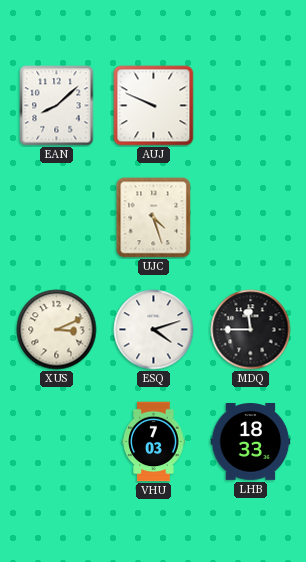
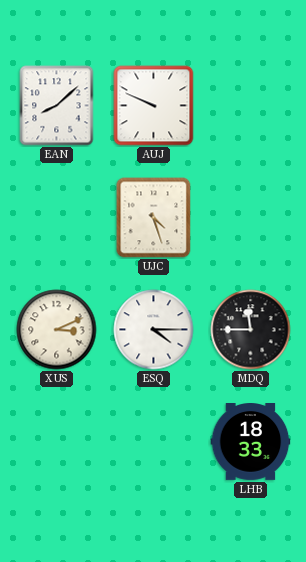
ESQ: 4:12 -> 4:15 (154, 330)
VHU: 7:03 -> none (154, 442)
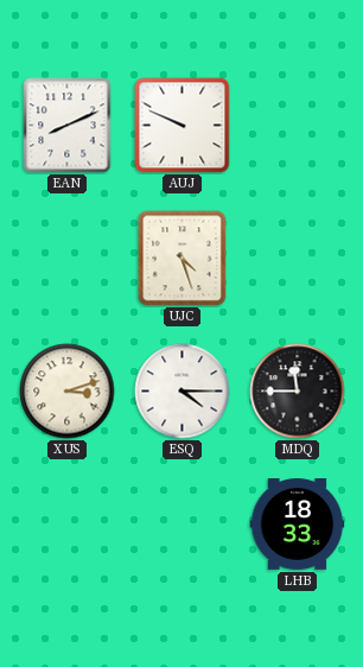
EAN: 8:08 -> 8:11 (68, 126)
XUS: 3:11 -> 3:12 (68, 392)
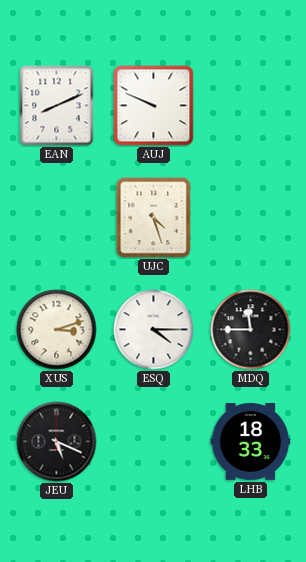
JEU: none -> 5:19 (57, 442)
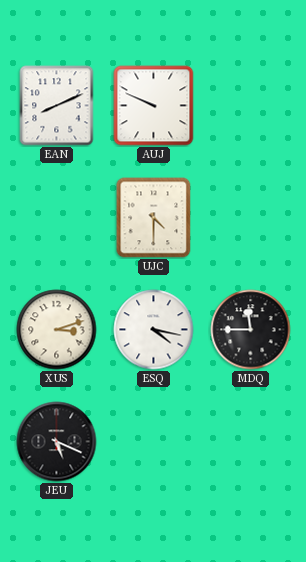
UJC: 4:27 -> 4:30 (154, 218)
ESQ: 4:15 -> 4:17 (154, 330)
LHB: 18:33 -> none (251, 442)
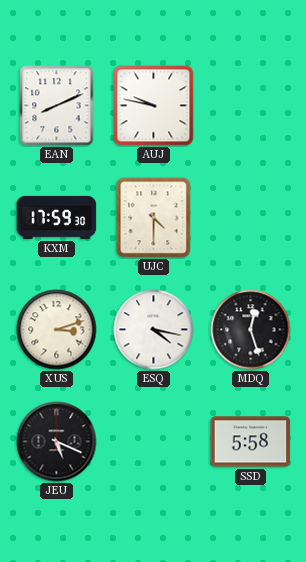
AUJ: 9:49 -> 9:47 (154, 106)
KXM: none -> 17:59 (57, 217)
MDQ: 11:45 -> 12:27 (251, 330)
SSD: none -> 5:58 (251, 442)
